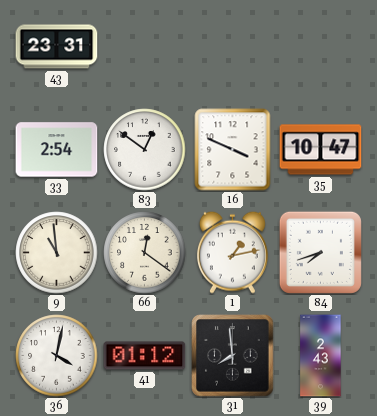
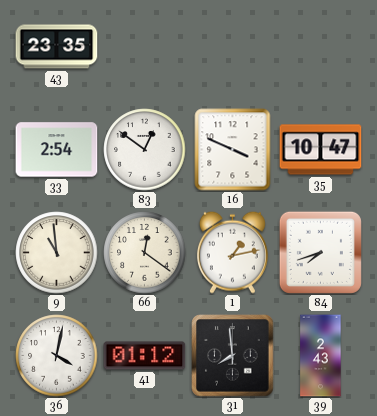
43: 23:31 -> 23:35 (57, 47)
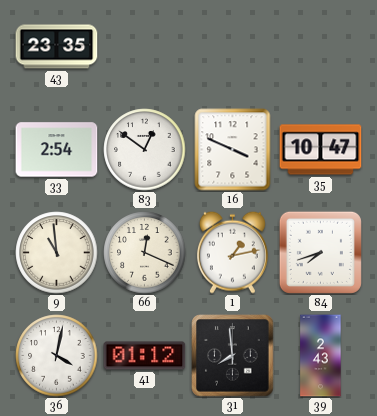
66: 12:21 -> 12:19 (145, 253)
